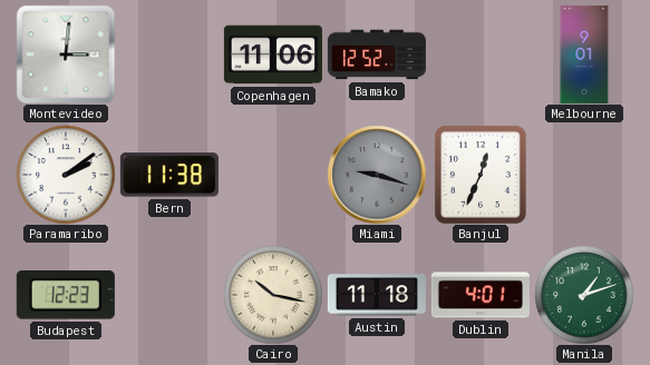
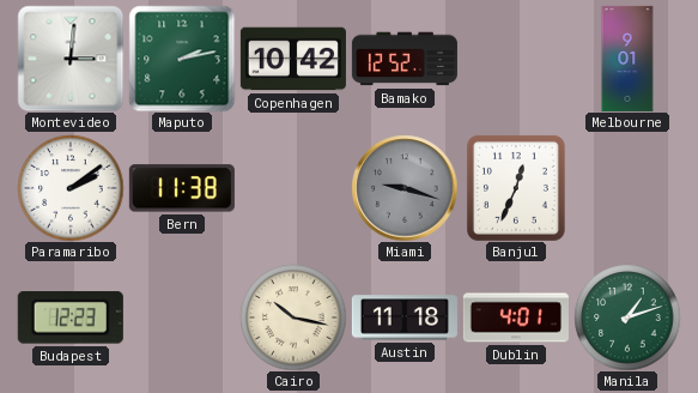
Maputo: none -> 2:13 (182, 59)
Copenhagen: 11:06 -> 10:42 (293, 59)
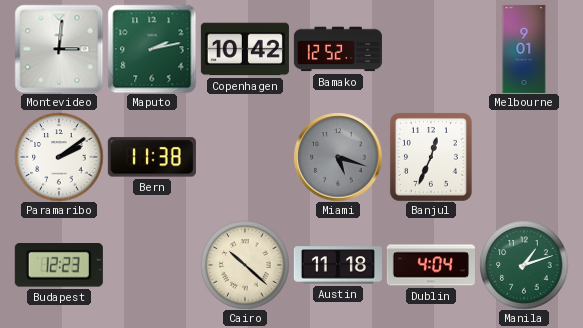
Miami: 9:18 -> 5:18 (338, 157)
Cairo: 10:17 -> 10:22 (245, 265)
Dublin: 4:01 -> 4:04 (431, 265)
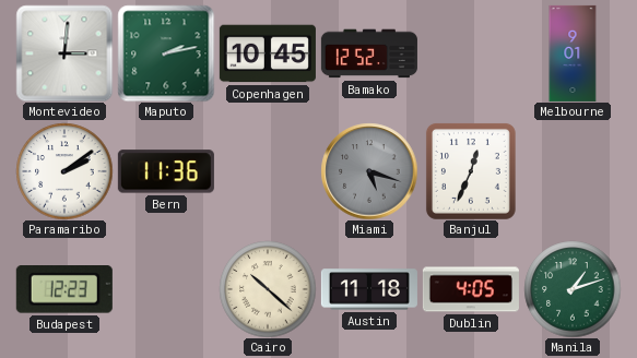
Copenhagen: 10:42 -> 10:45 (268, 53)
Bern: 11:38 -> 11:36 (166, 171)
Dublin: 4:04 -> 4:05 (471, 289)
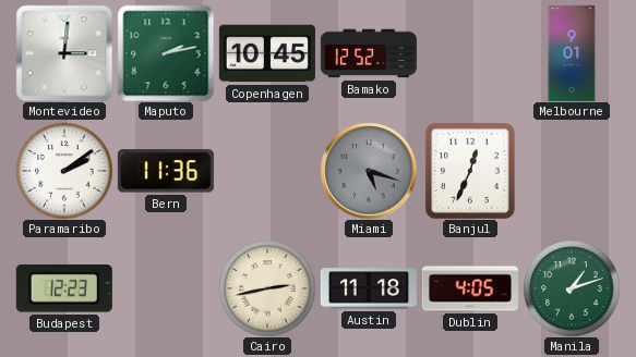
Cairo: 10:22 -> 2:43 (267, 288)
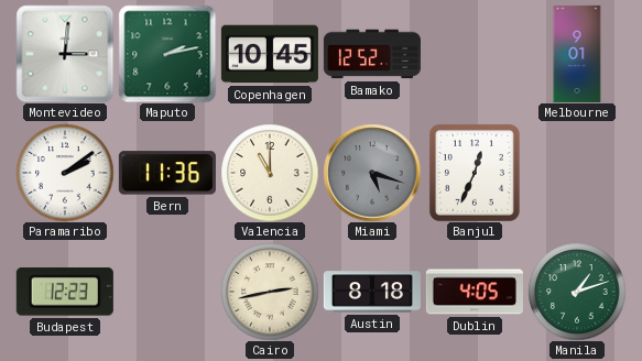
Valencia: none -> 11:00 (270, 173)
Austin: 11:18 -> 8:18 (372, 292)
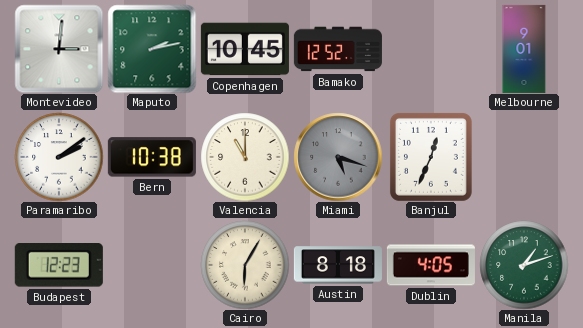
Bern: 11:36 -> 10:38 (152, 157)
Cairo: 2:43 -> 6:05 (245, 265)
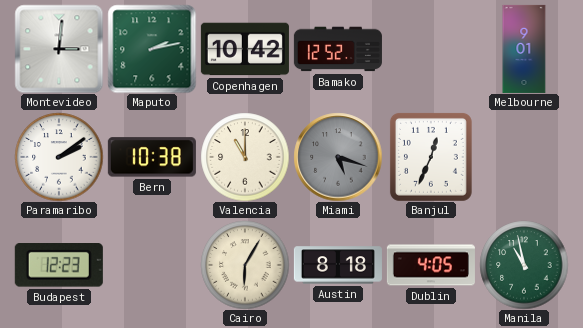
Copenhagen: 10:45 -> 10:42 (245, 49)
Manila: 1:12 -> 10:58 (524, 265)
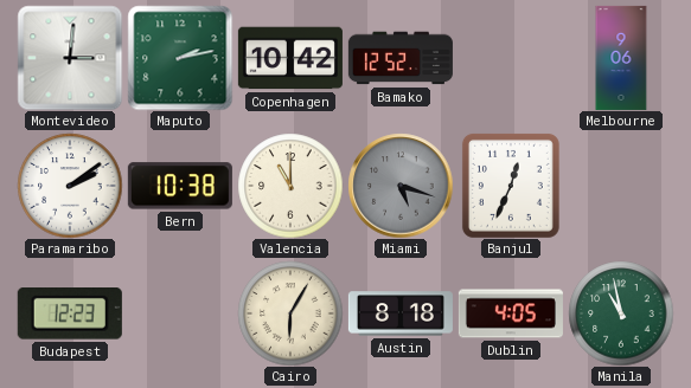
Melbourne: 9:01 -> 9:06 (621, 58)
